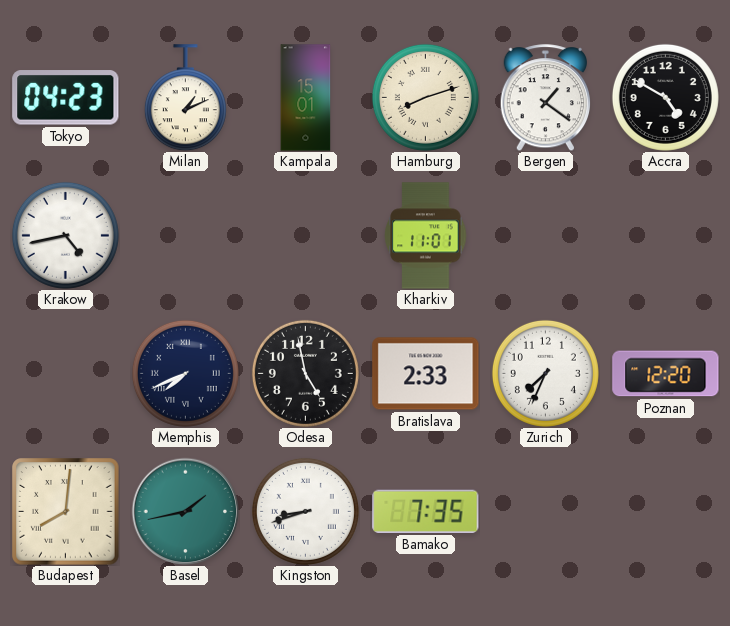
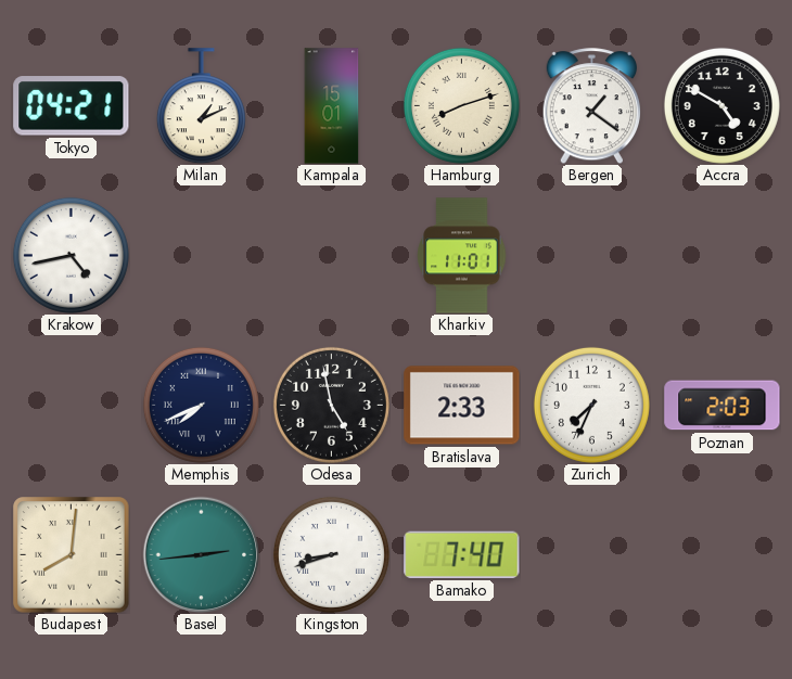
Tokyo: 04:23 -> 04:21 (72, 106)
Poznan: 12:20 -> 2:03 (723, 406)
Basel: 1:43 -> 2:44 (201, 554)
Bamako: 7:35 -> 7:40 (462, 554)
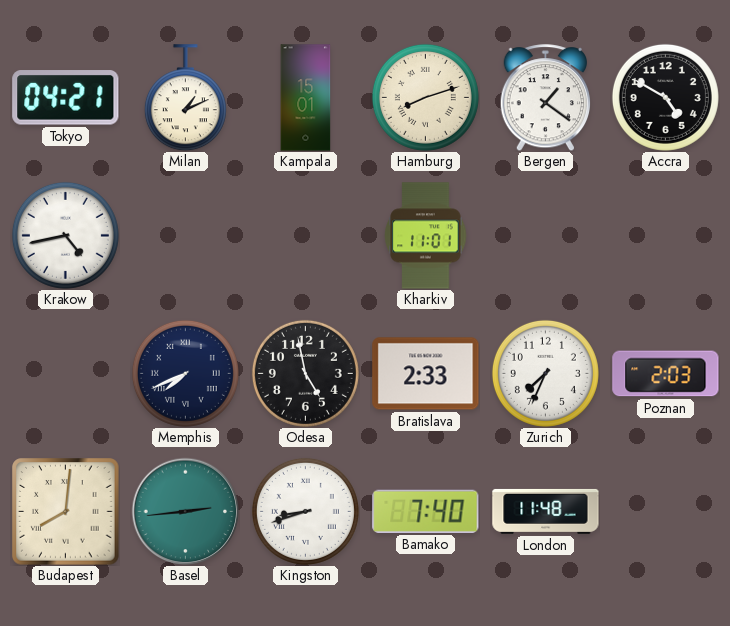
London: none -> 11:48 (546, 511)
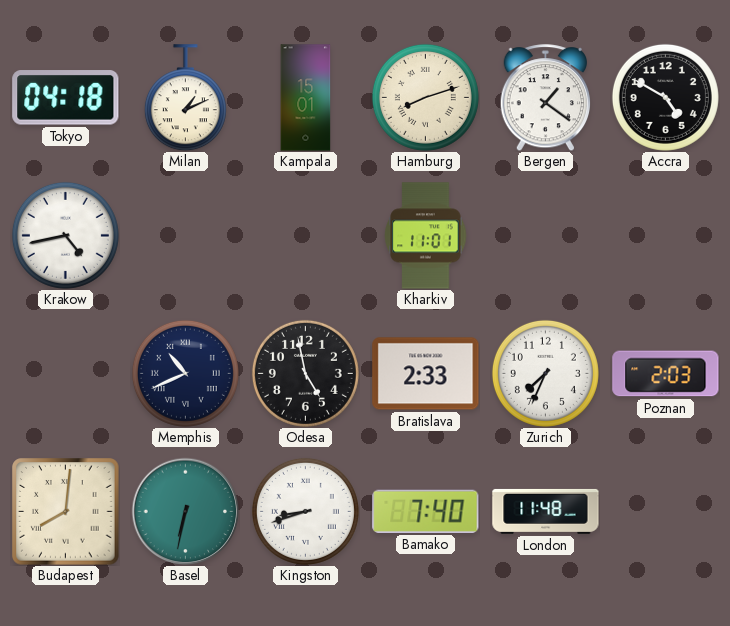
Tokyo: 04:21 -> 04:18 (66, 98)
Memphis: 7:41 -> 10:41 (185, 373)
Basel: 2:44 -> 6:32 (185, 511)
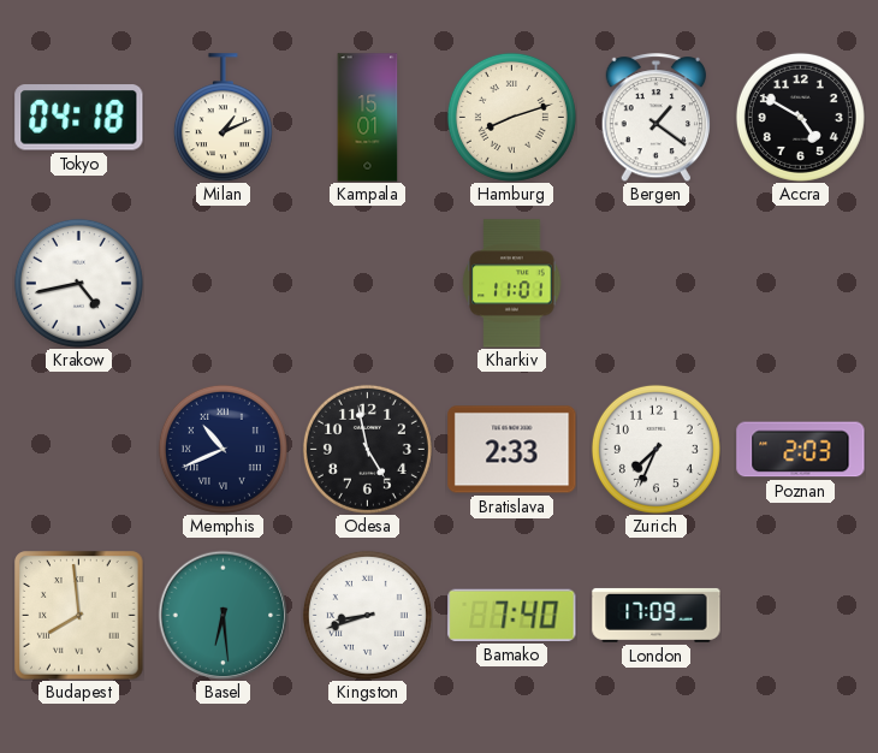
Budapest: 8:01 -> 7:59 (79, 616)
Basel: 6:32 -> 6:29 (223, 615)
London: 11:48 -> 17:09 (657, 615)
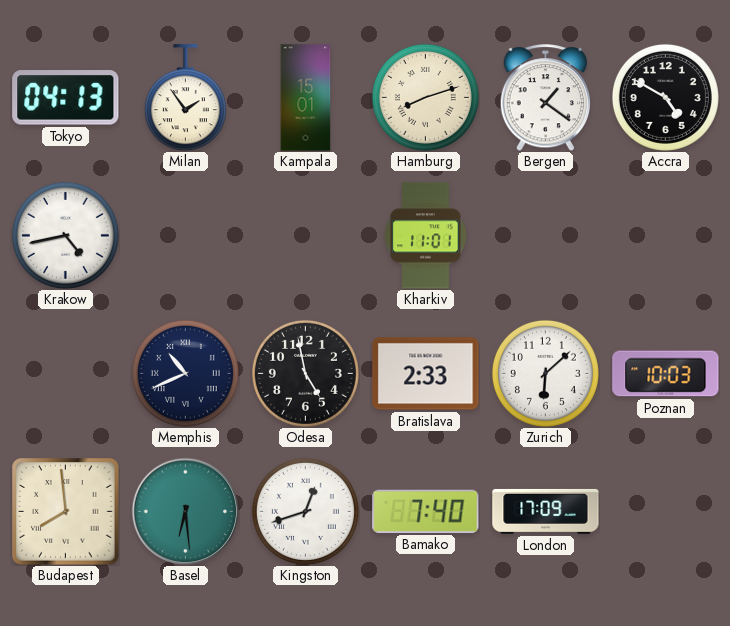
Tokyo: 04:18 -> 04:13 (66, 98)
Milan: 1:11 -> 1:54 (185, 98)
Zurich: 7:34 -> 6:08 (545, 373)
Poznan: 2:03 -> 10:03 (666, 374)
Kingston: 8:42 -> 12:42 (305, 511)
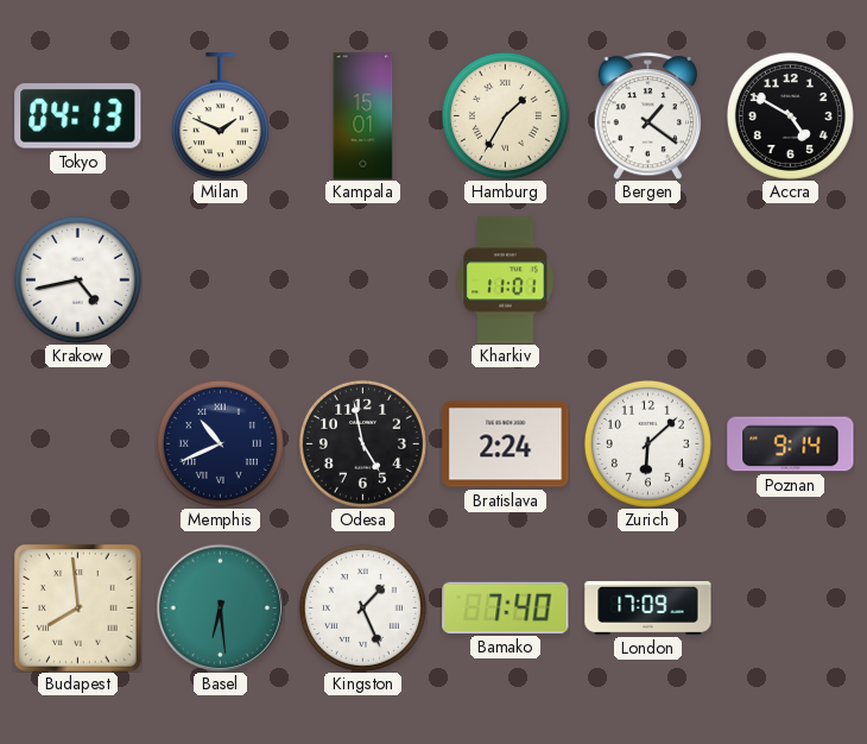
Milan: 1:54 -> 1:49 (220, 116)
Hamburg: 8:12 -> 1:35 (505, 115)
Bratislava: 2:33 -> 2:24 (506, 444)
Poznan: 10:03 -> 9:14 (791, 444)
Kingston: 12:42 -> 1:26 (362, 607)
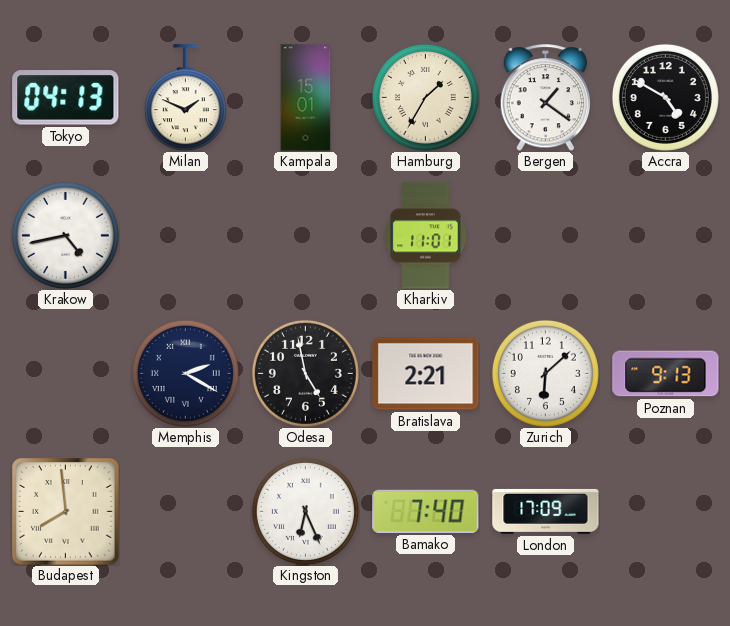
Memphis: 10:41 -> 2:20 (185, 373)
Bratislava: 2:24 -> 2:21 (426, 374)
Poznan: 9:14 -> 9:13 (666, 374)
Basel: 6:29 -> none (220, 607)
Kingston: 1:26 -> 6:26 (305, 511)
